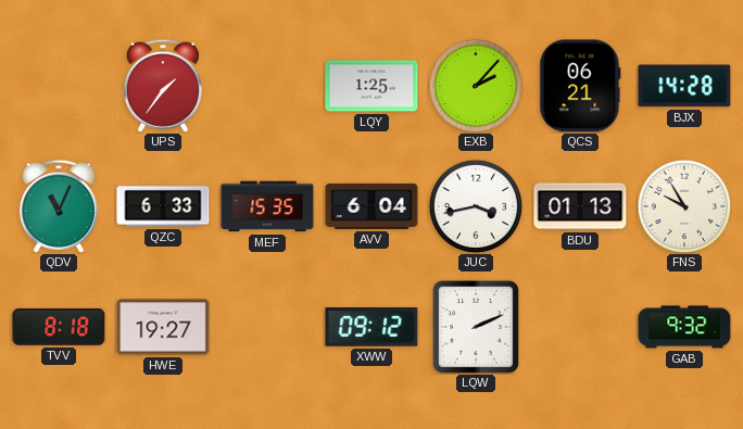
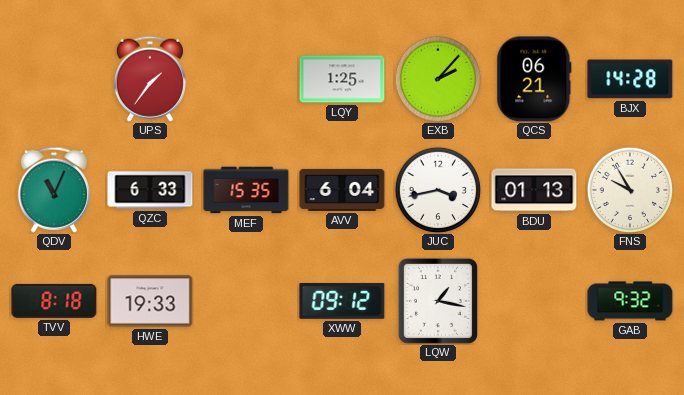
HWE: 19:27 -> 19:33 (150, 301)
LQW: 2:11 -> 1:17 (438, 301)
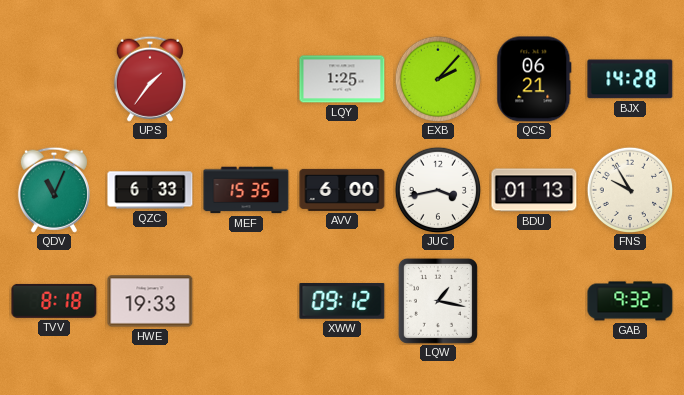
AVV: 6:04 -> 6:00 (342, 190)
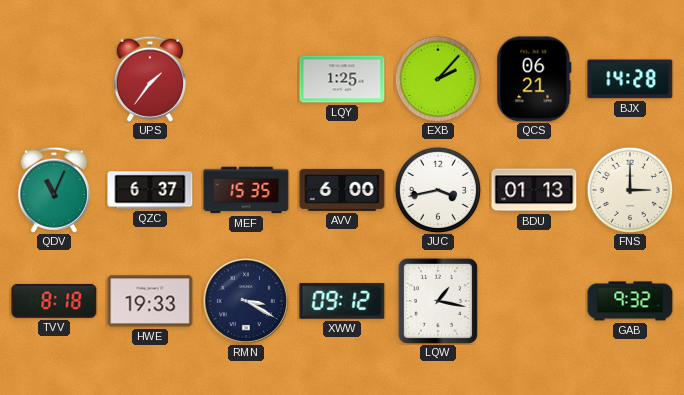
QZC: 6:33 -> 6:37 (150, 190)
FNS: 9:55 -> 3:00 (629, 189)
RMN: none -> 3:20 (246, 301)
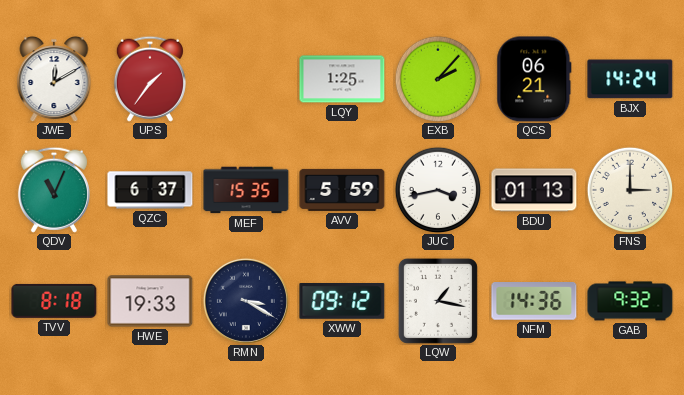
JWE: none -> 12:10 (54, 79)
BJX: 14:28 -> 14:24 (630, 79)
AVV: 6:00 -> 5:59 (342, 190)
NFM: none -> 14:36 (534, 301)
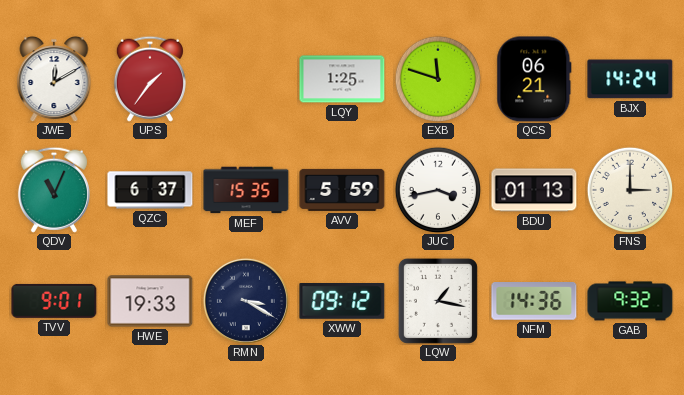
EXB: 2:07 -> 11:48 (437, 78)
TVV: 8:18 -> 9:01 (54, 301)
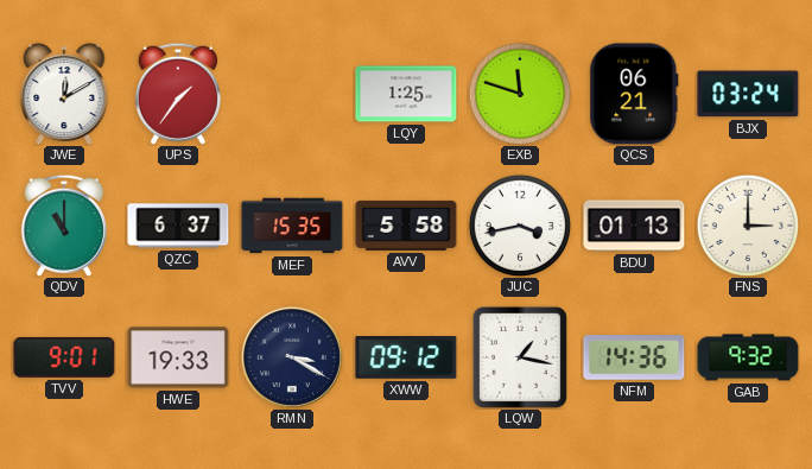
BJX: 14:24 -> 03:24 (748, 94)
QDV: 11:04 -> 11:00 (64, 226)
AVV: 5:59 -> 5:58 (406, 226)
